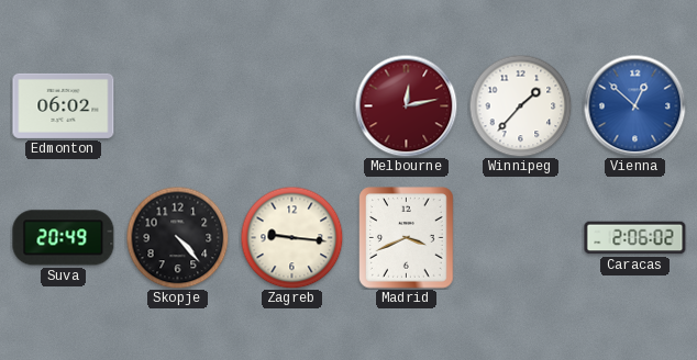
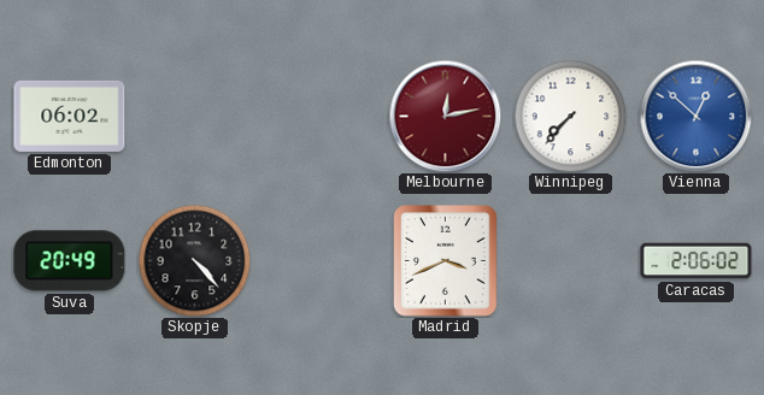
Winnipeg: 1:37 -> 7:37 (570, 116)
Zagreb: 9:16 -> none (291, 237)
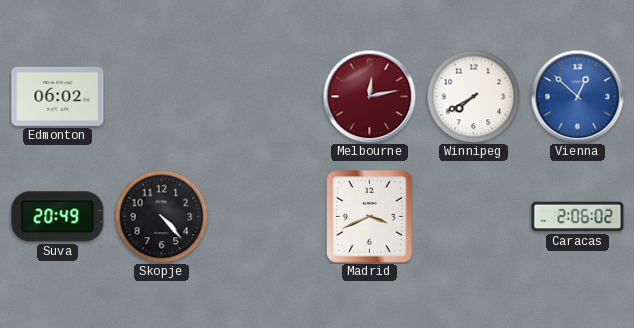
Winnipeg: 7:37 -> 7:40 (473, 96)
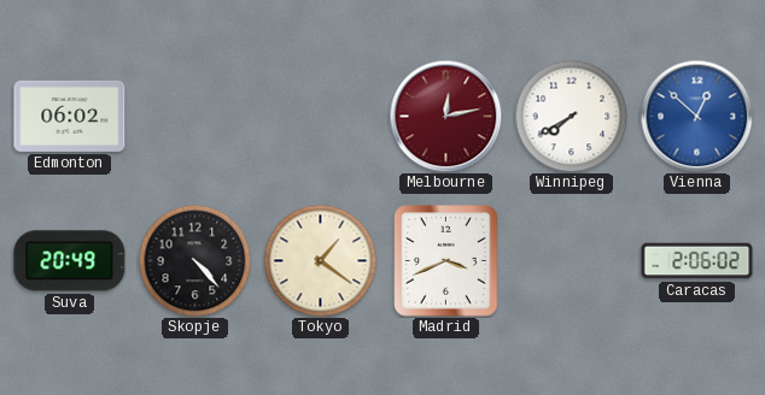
Tokyo: none -> 1:21 (320, 260)
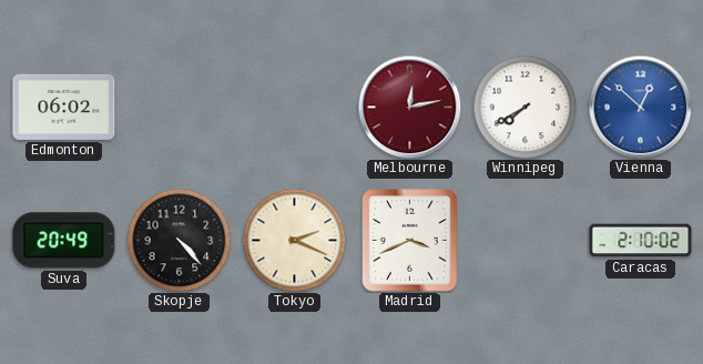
Tokyo: 1:21 -> 2:19 (294, 240)
Caracas: 2:06 -> 2:10 (641, 241)
